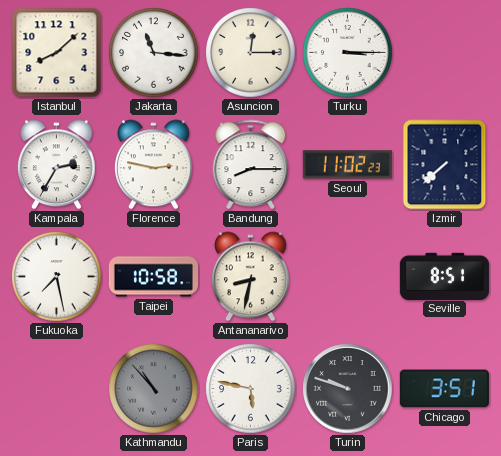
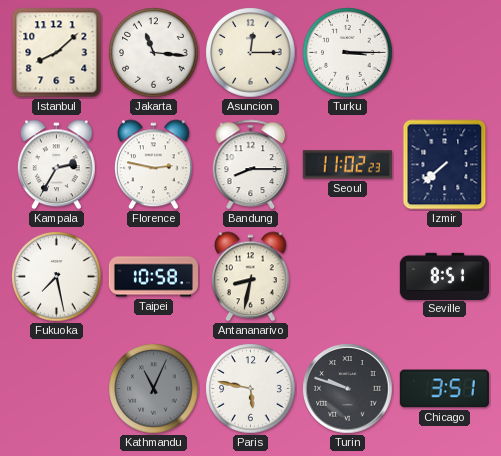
Kathmandu: 10:53 -> 11:04 (154, 389)
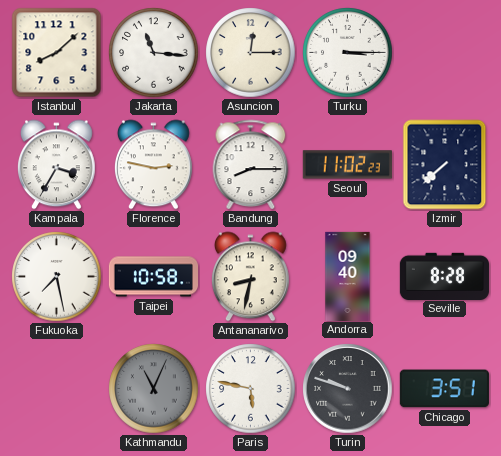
Kampala: 2:35 -> 3:35 (57, 165)
Andorra: none -> 09:40 (348, 276)
Seville: 8:51 -> 8:28 (444, 276)
